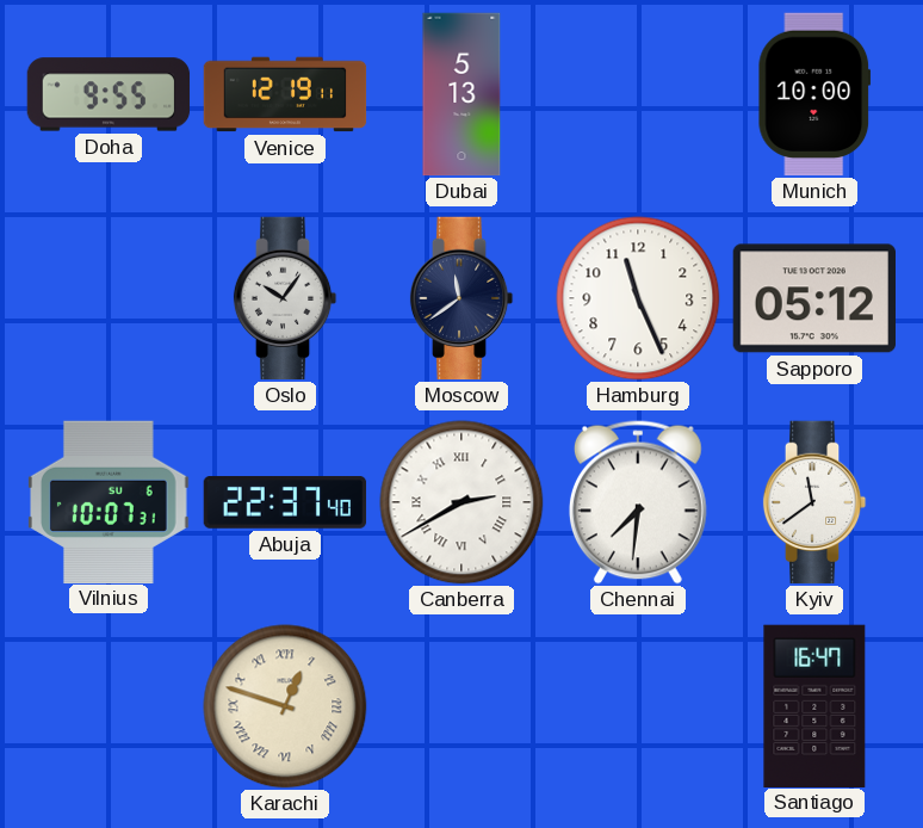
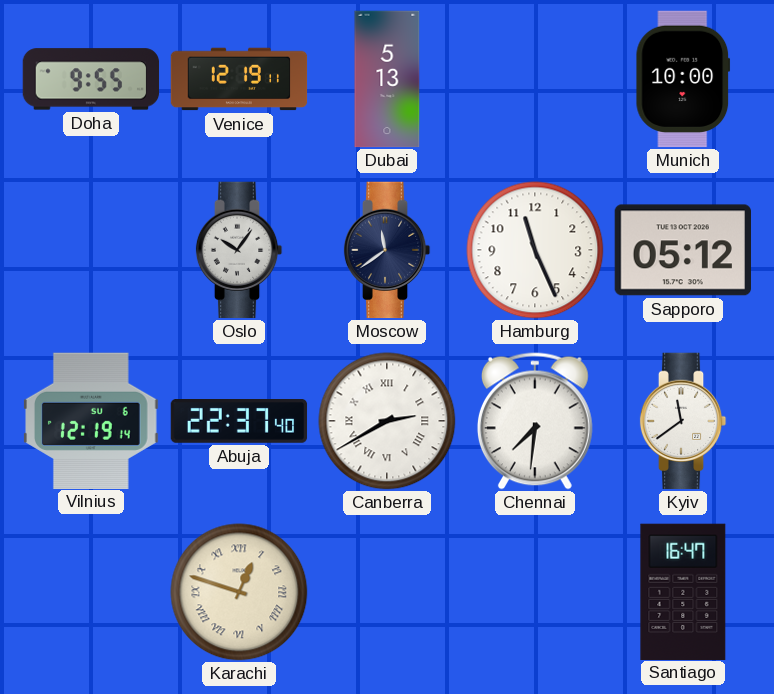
Vilnius: 10:07 -> 12:19 (92, 420)
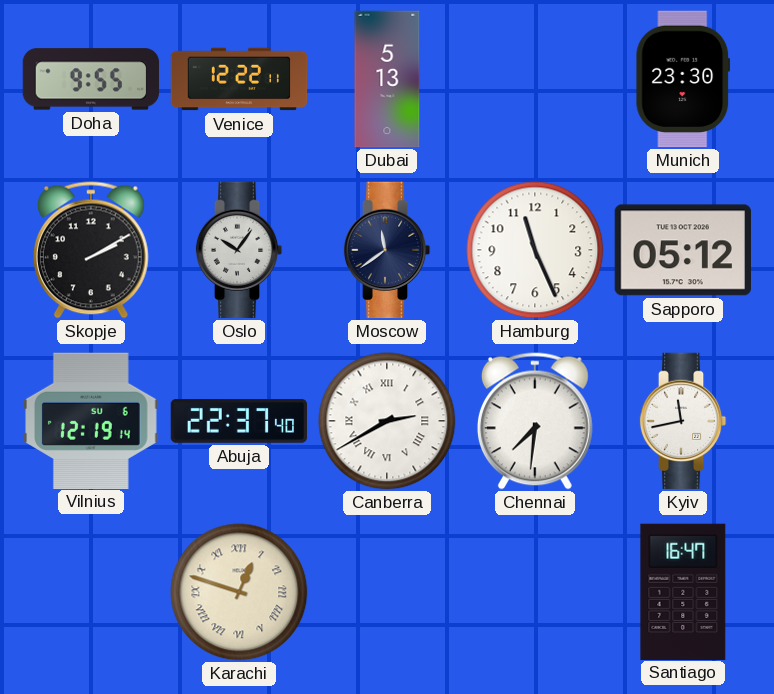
Venice: 12:19 -> 12:22 (239, 79)
Munich: 10:00 -> 23:30 (683, 79)
Skopje: none -> 2:10 (91, 250)
Kyiv: 11:39 -> 11:43 (683, 421)
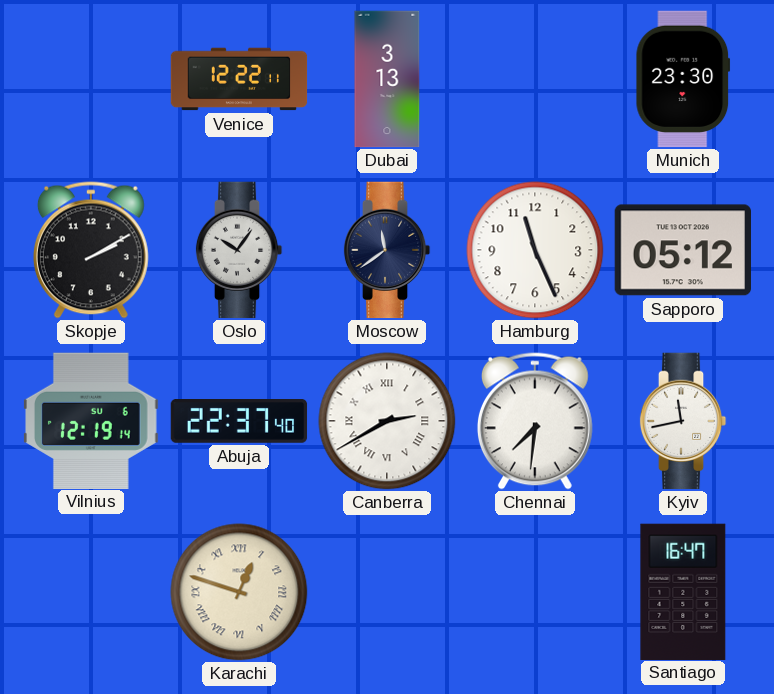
Doha: 9:55 -> none (91, 79)
Dubai: 5:13 -> 3:13 (387, 79)
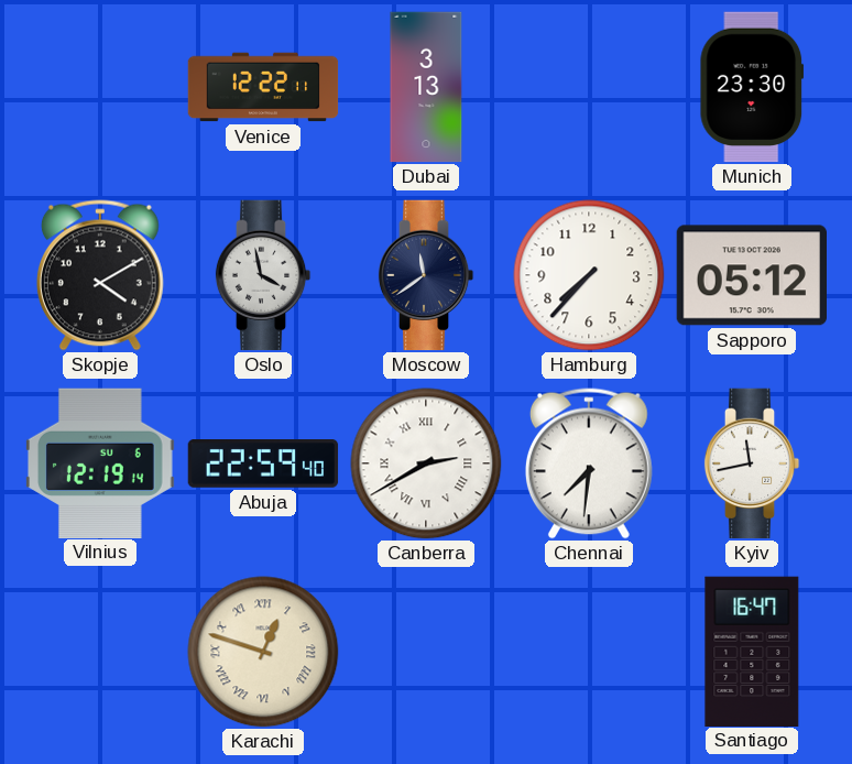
Skopje: 2:10 -> 4:10 (100, 275)
Oslo: 10:06 -> 3:58 (263, 275)
Hamburg: 11:26 -> 7:37 (589, 275)
Abuja: 22:37 -> 22:59 (263, 465)
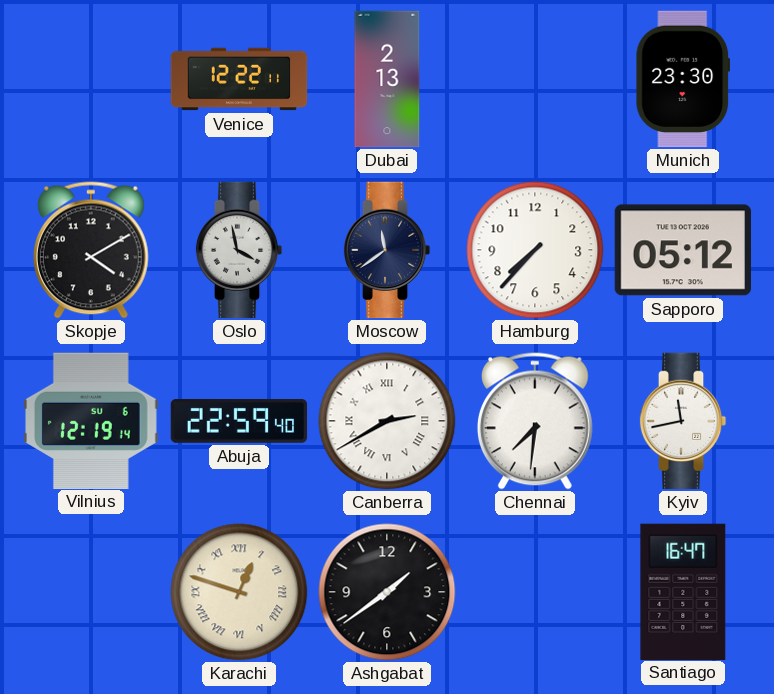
Dubai: 3:13 -> 2:13 (387, 79)
Ashgabat: none -> 1:39 (387, 592)
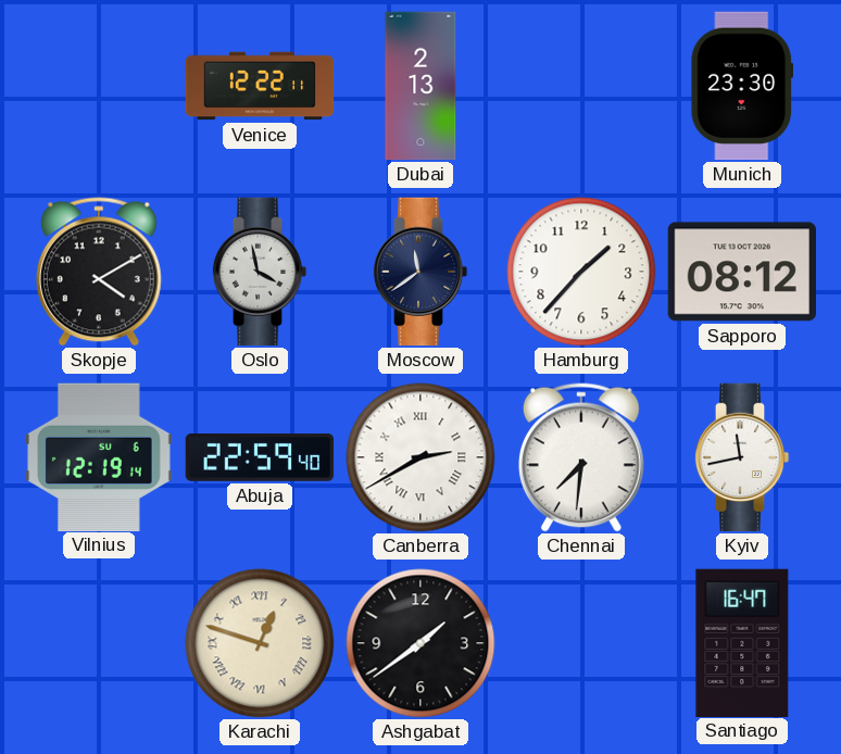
Hamburg: 7:37 -> 1:37 (581, 272)
Sapporo: 05:12 -> 08:12 (741, 272)
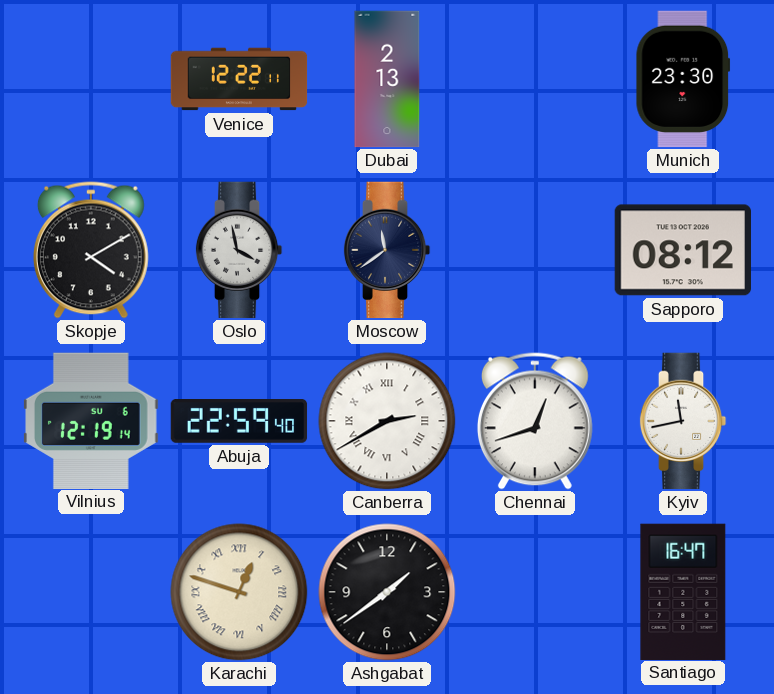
Hamburg: 1:37 -> none (581, 272)
Chennai: 7:31 -> 12:42 (535, 421)
